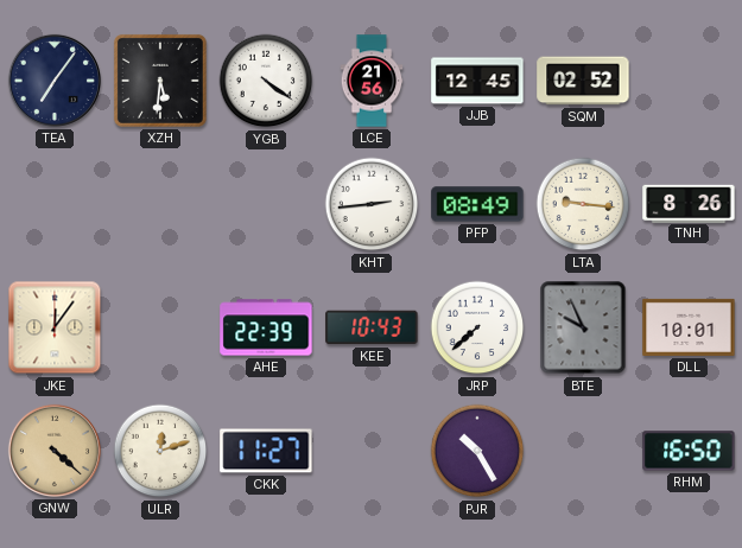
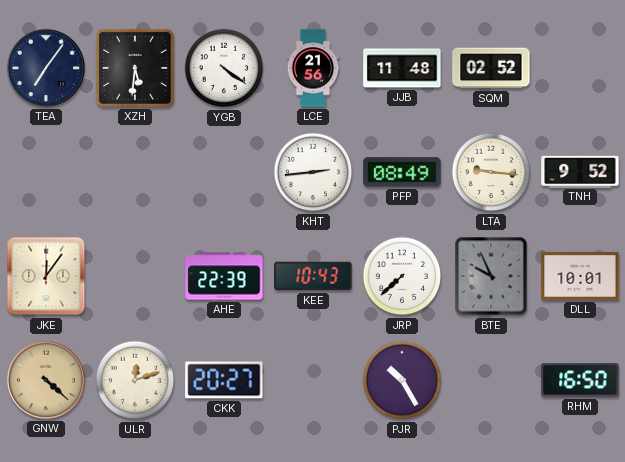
JJB: 12:45 -> 11:48 (402, 68)
TNH: 8:26 -> 9:52 (580, 171)
CKK: 11:27 -> 20:27 (224, 380)
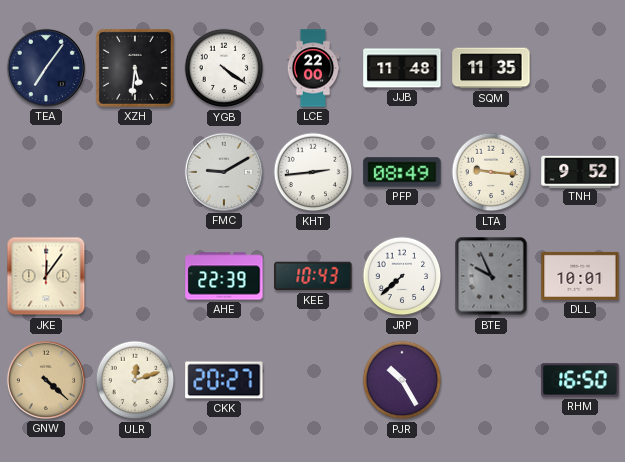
LCE: 21:56 -> 22:00 (313, 68)
SQM: 02:52 -> 11:35 (491, 68)
FMC: none -> 9:10 (224, 172)
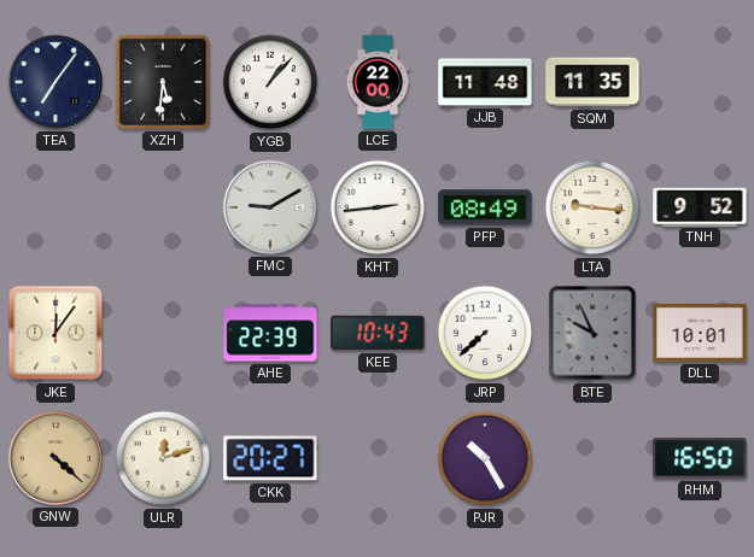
YGB: 4:21 -> 1:07 (270, 82)
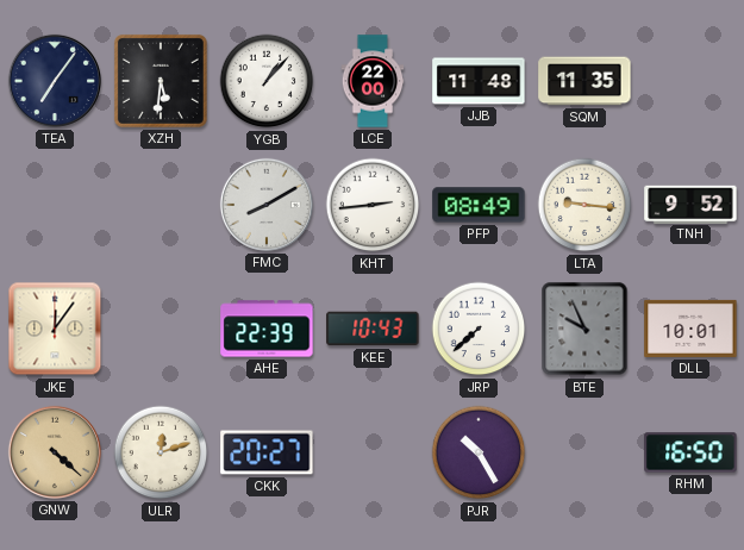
FMC: 9:10 -> 8:10 (267, 205)
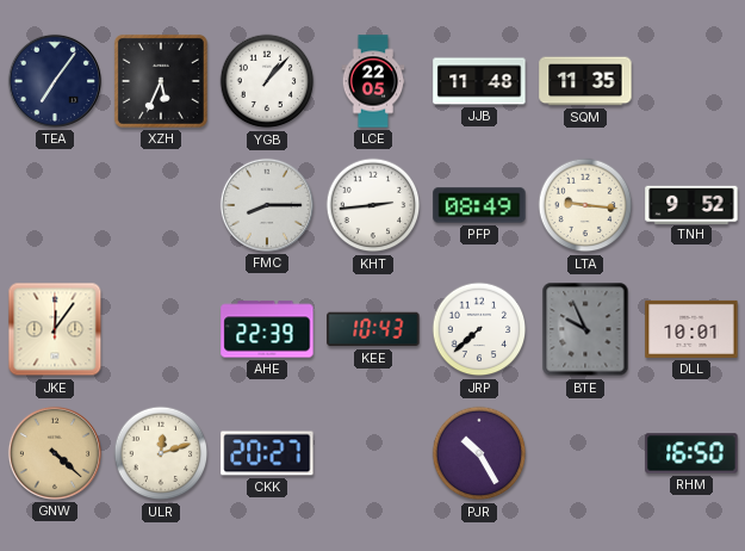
XZH: 5:31 -> 5:34 (161, 81)
LCE: 22:00 -> 22:05 (373, 81)
FMC: 8:10 -> 8:15 (267, 205)
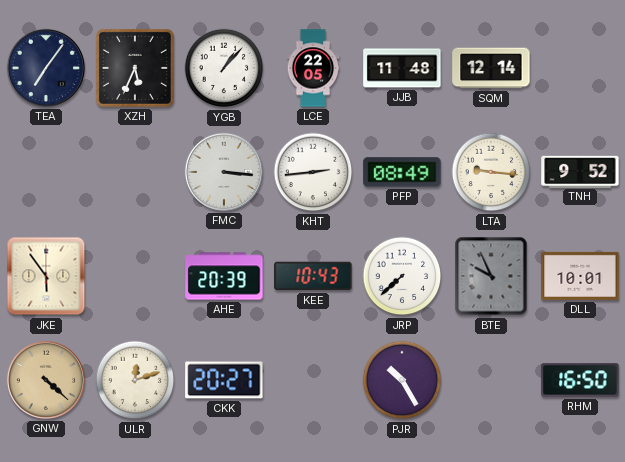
SQM: 11:35 -> 12:14 (491, 68)
FMC: 8:15 -> 3:16 (224, 172)
JKE: 12:06 -> 5:54 (46, 276)
AHE: 22:39 -> 20:39 (224, 276)
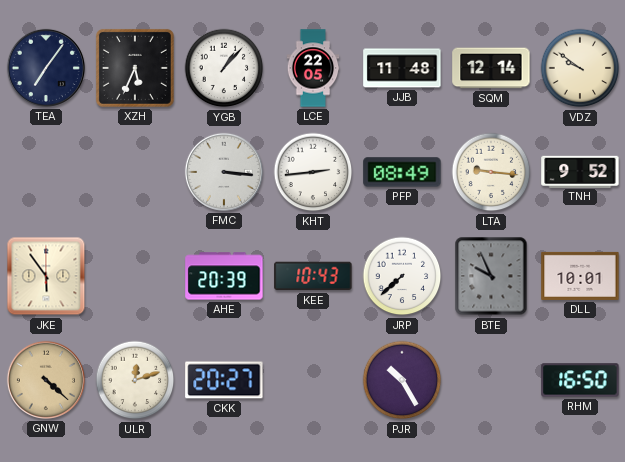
VDZ: none -> 9:51 (580, 68)
